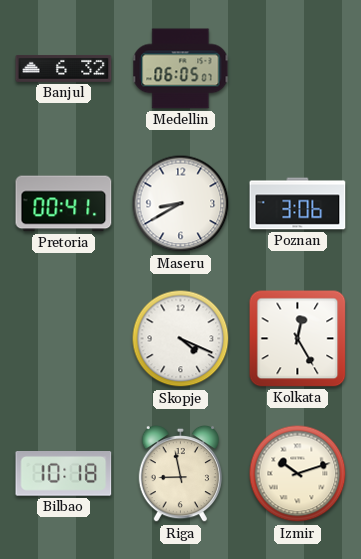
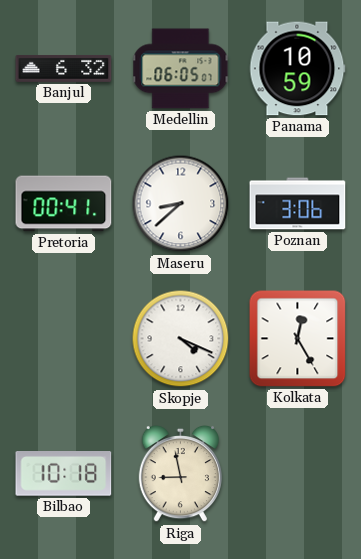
Panama: none -> 10:59 (297, 69)
Maseru: 8:40 -> 8:38 (181, 204)
Izmir: 10:12 -> none (298, 474)
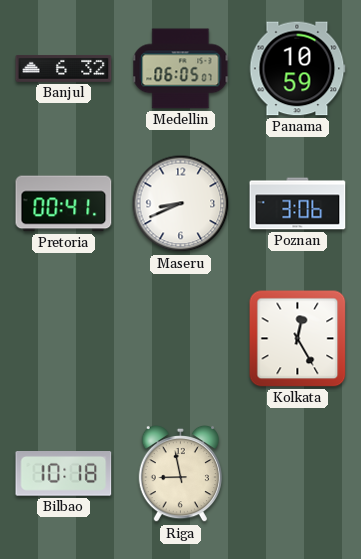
Maseru: 8:38 -> 8:41 (181, 204)
Skopje: 4:19 -> none (181, 339)
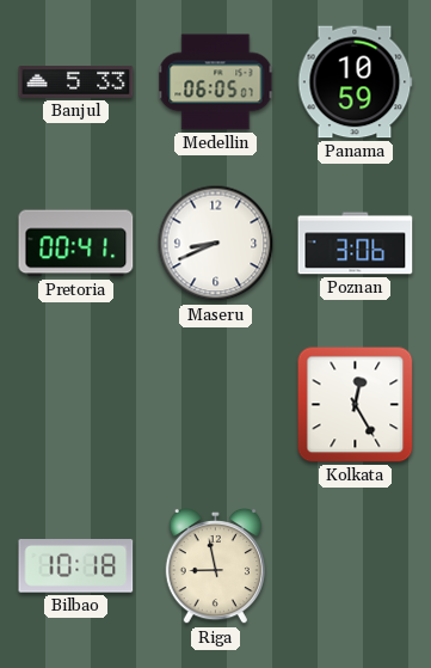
Banjul: 6:32 -> 5:33 (76, 82)
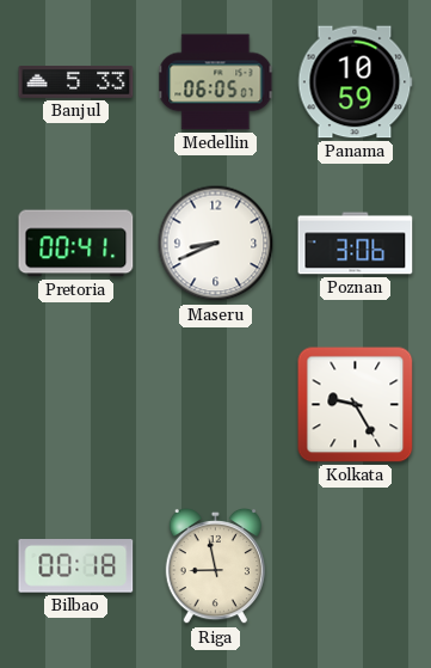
Kolkata: 12:25 -> 9:25 (356, 405)
Bilbao: 10:18 -> 00:18 (76, 566)
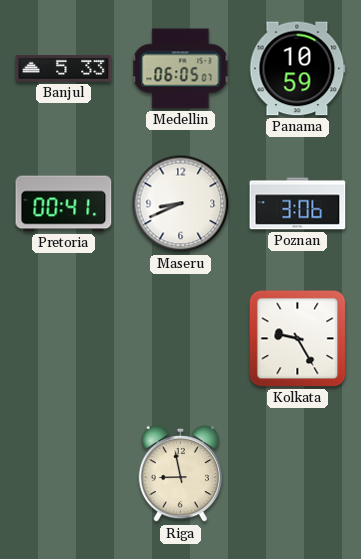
Bilbao: 00:18 -> none (76, 566)
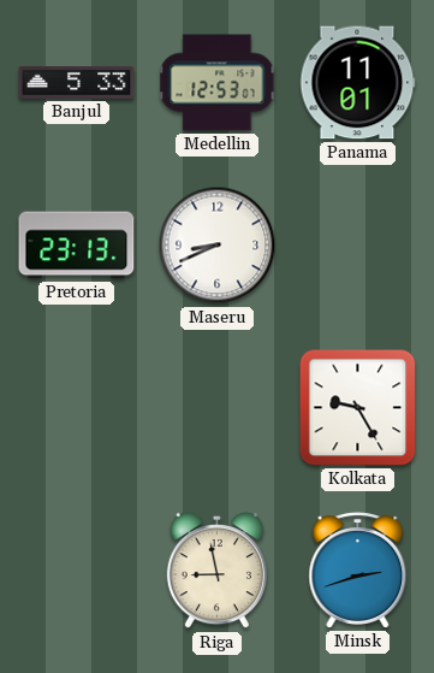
Medellin: 06:05 -> 12:53 (218, 83)
Panama: 10:59 -> 11:01 (357, 83)
Pretoria: 00:41 -> 23:13 (77, 246)
Poznan: 3:06 -> none (298, 204)
Minsk: none -> 2:42 (358, 571)
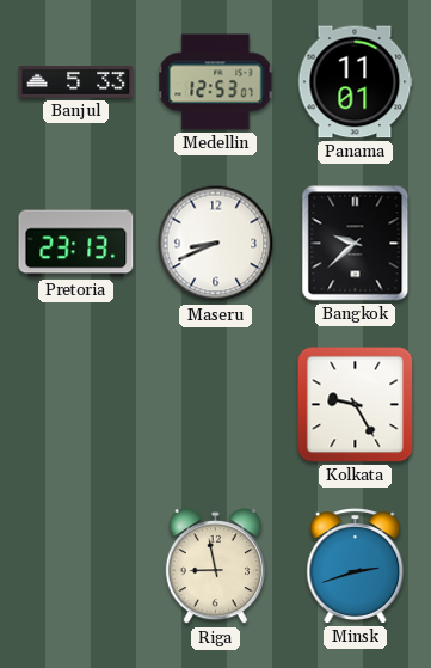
Bangkok: none -> 9:38 (356, 244)
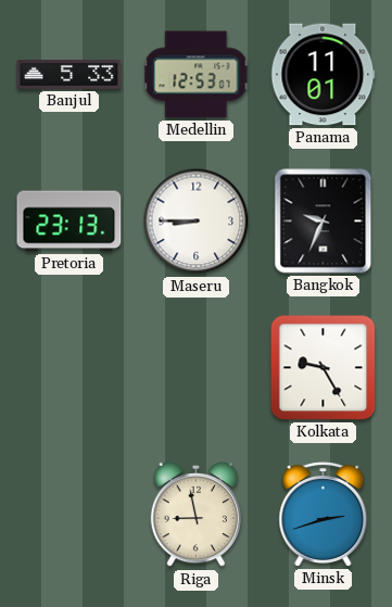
Maseru: 8:41 -> 8:45 (197, 222)
Bangkok: 9:38 -> 9:34 (324, 222)
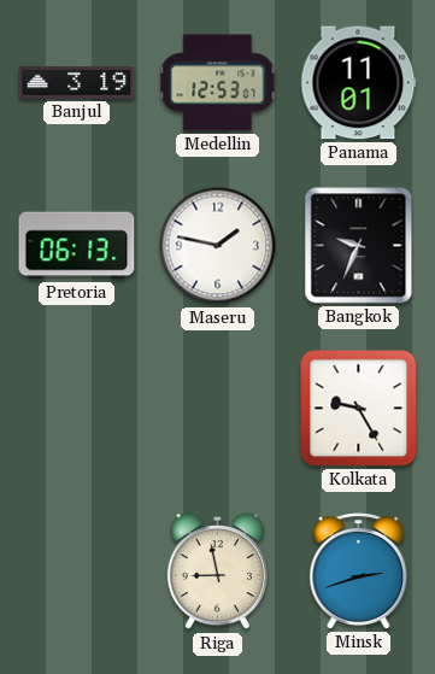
Banjul: 5:33 -> 3:19 (77, 83)
Pretoria: 23:13 -> 06:13 (77, 246)
Maseru: 8:45 -> 1:47 (218, 246)
